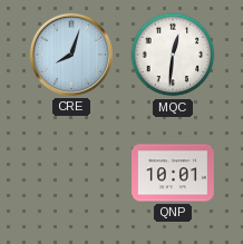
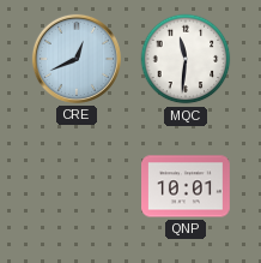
CRE: 8:03 -> 12:41 (77, 59)
MQC: 12:31 -> 11:31 (186, 59)
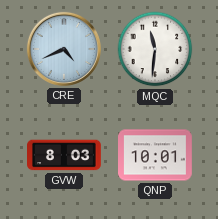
CRE: 12:41 -> 4:41 (64, 49)
GVW: none -> 8:03 (65, 155)
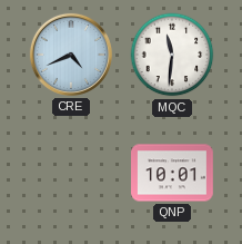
GVW: 8:03 -> none (65, 155)
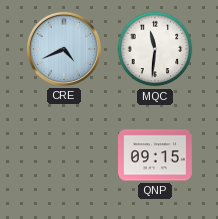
QNP: 10:01 -> 09:15 (156, 155)
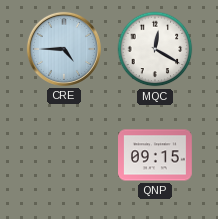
CRE: 4:41 -> 4:45 (64, 49)
MQC: 11:31 -> 12:20 (155, 49)
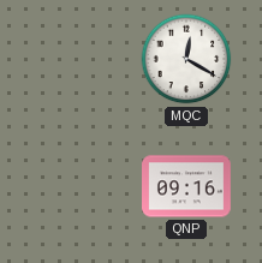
CRE: 4:45 -> none (64, 49)
QNP: 09:15 -> 09:16 (187, 186)
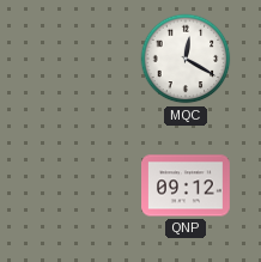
QNP: 09:16 -> 09:12 (187, 185)
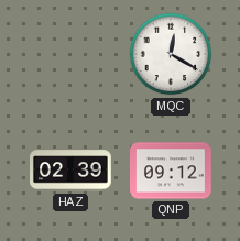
HAZ: none -> 02:39 (72, 171)
